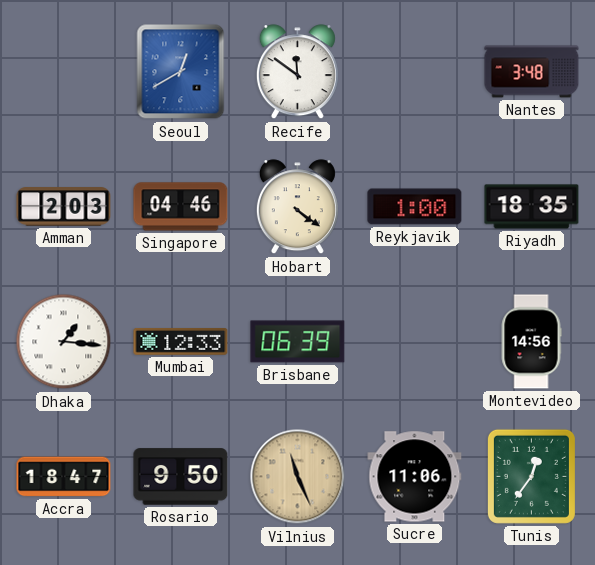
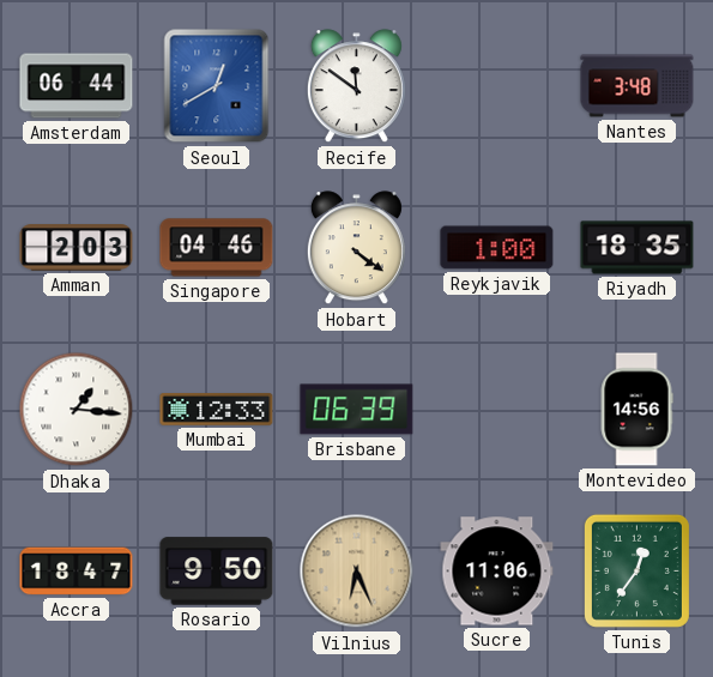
Amsterdam: none -> 06:44 (77, 86)
Vilnius: 11:26 -> 6:26 (357, 572)
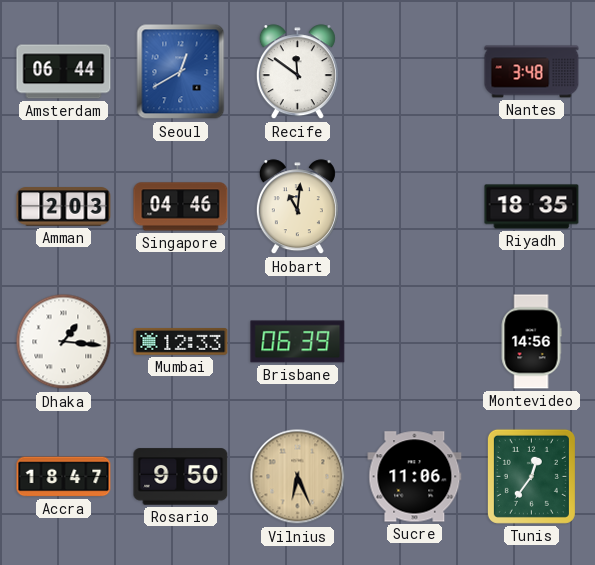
Hobart: 4:21 -> 11:01 (297, 207)
Reykjavik: 1:00 -> none (497, 248)
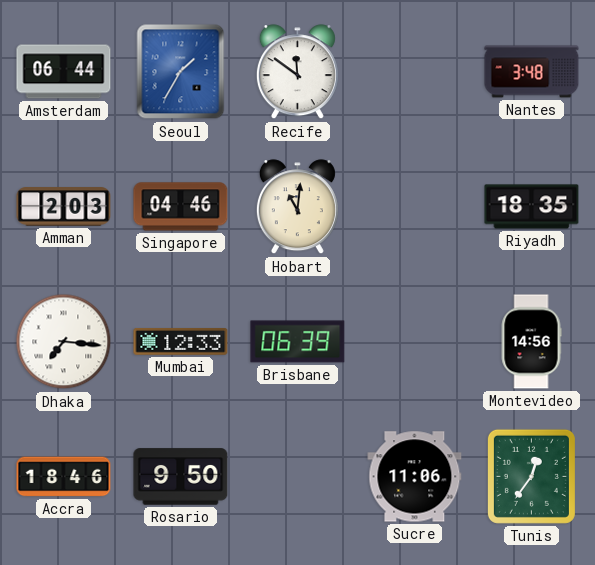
Seoul: 12:40 -> 1:35 (181, 72)
Dhaka: 1:16 -> 7:16 (64, 342)
Accra: 18:47 -> 18:46 (64, 477)
Vilnius: 6:26 -> none (298, 477)
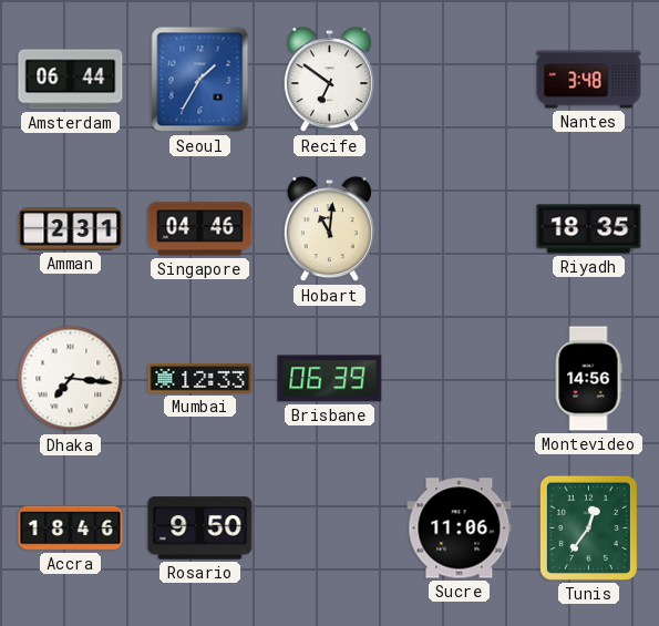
Recife: 11:51 -> 6:51 (329, 80)
Amman: 2:03 -> 2:31 (71, 229)
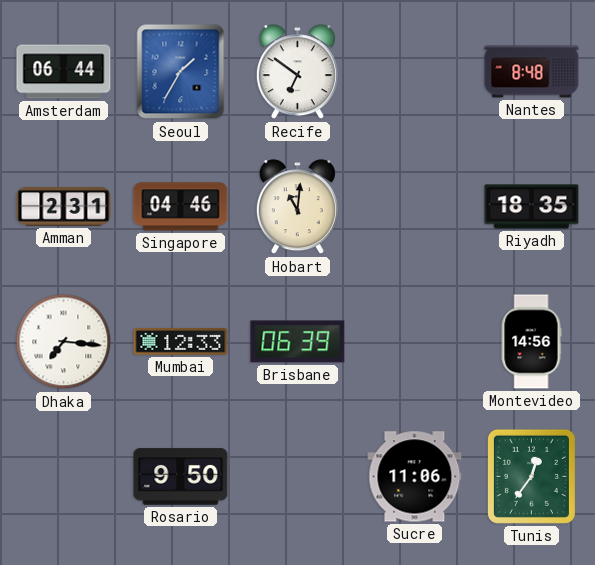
Nantes: 3:48 -> 8:48 (532, 72)
Accra: 18:46 -> none (71, 528)
